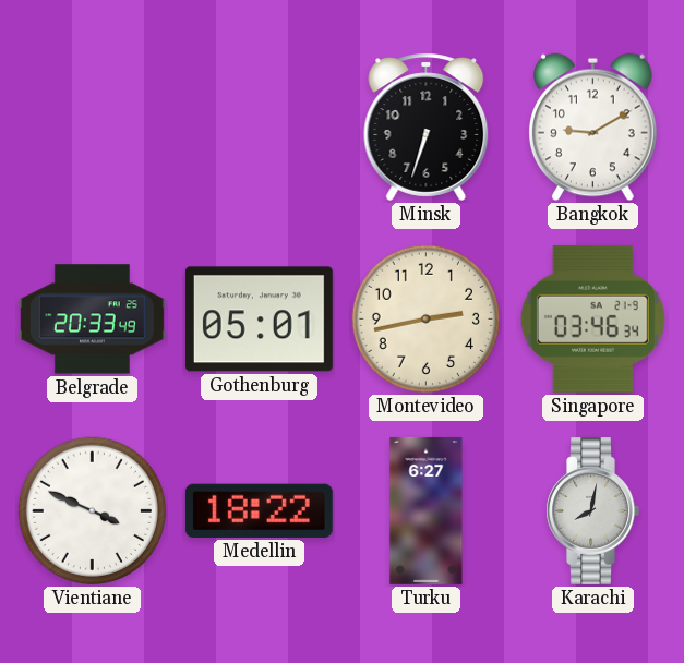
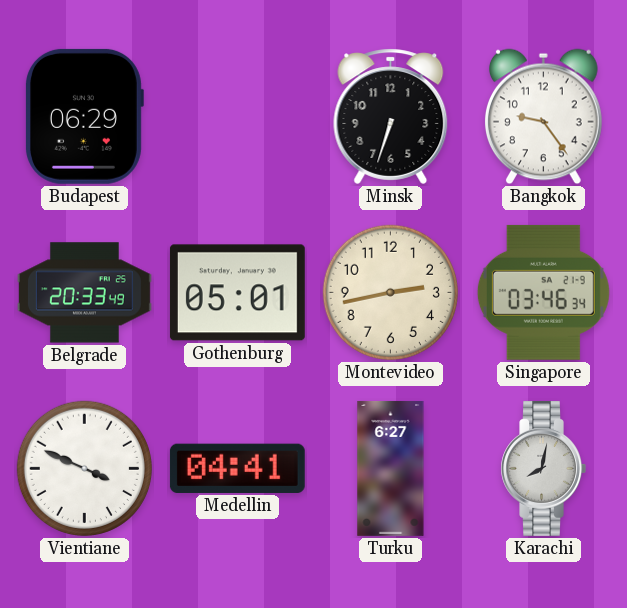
Budapest: none -> 06:29 (84, 116)
Bangkok: 9:10 -> 9:24 (543, 117)
Medellin: 18:22 -> 04:41 (237, 468)
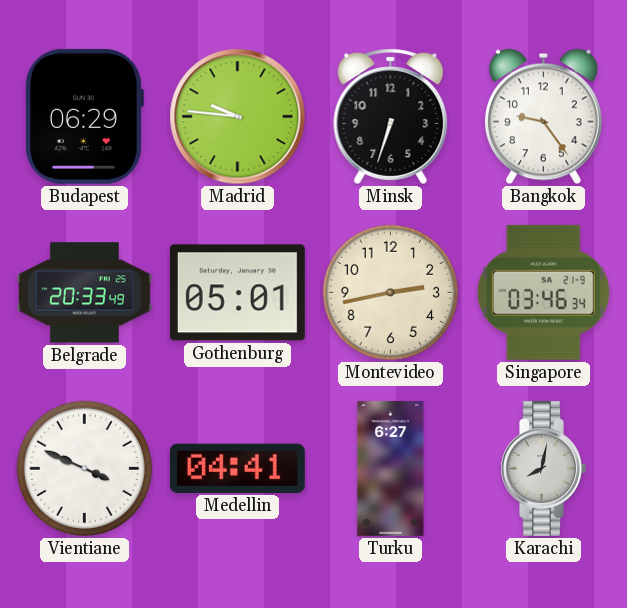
Madrid: none -> 9:46 (238, 117)
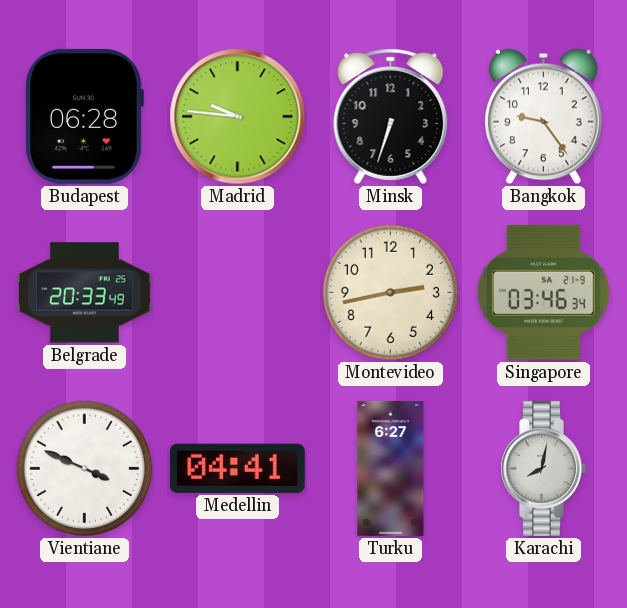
Budapest: 06:29 -> 06:28 (84, 116)
Gothenburg: 05:01 -> none (237, 293)
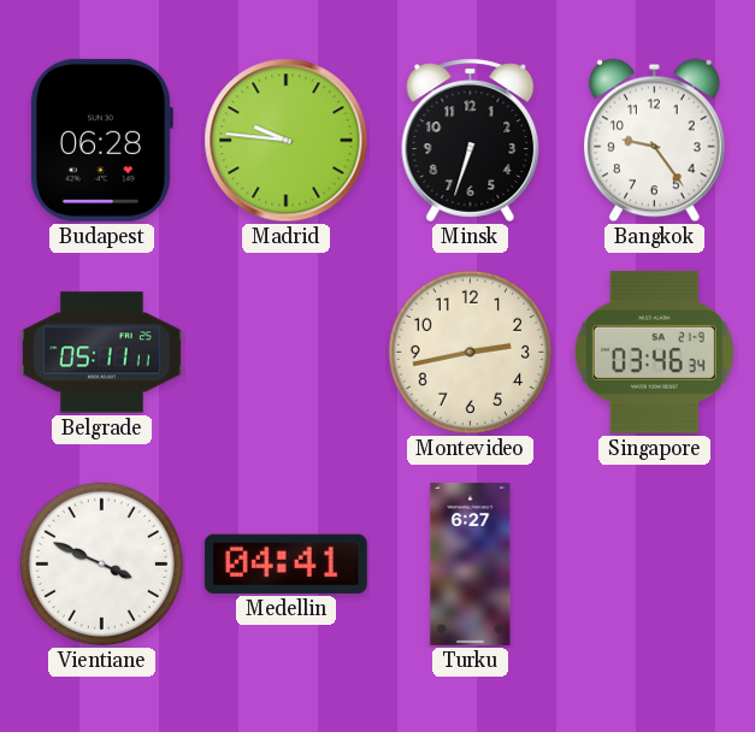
Belgrade: 20:33 -> 05:11 (101, 353)
Karachi: 8:02 -> none (543, 468)
